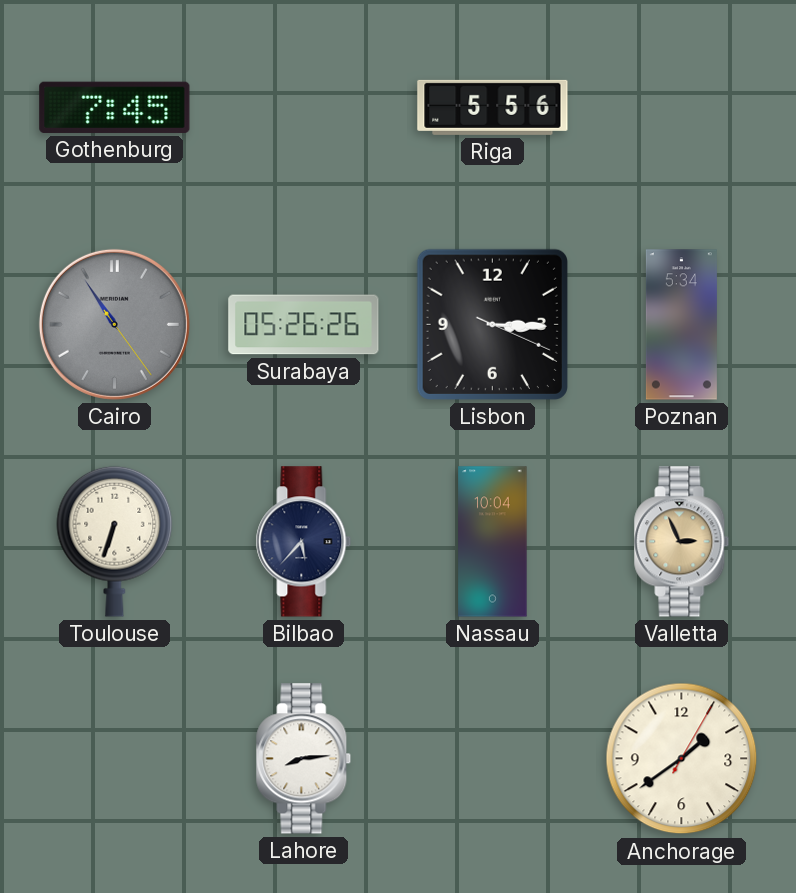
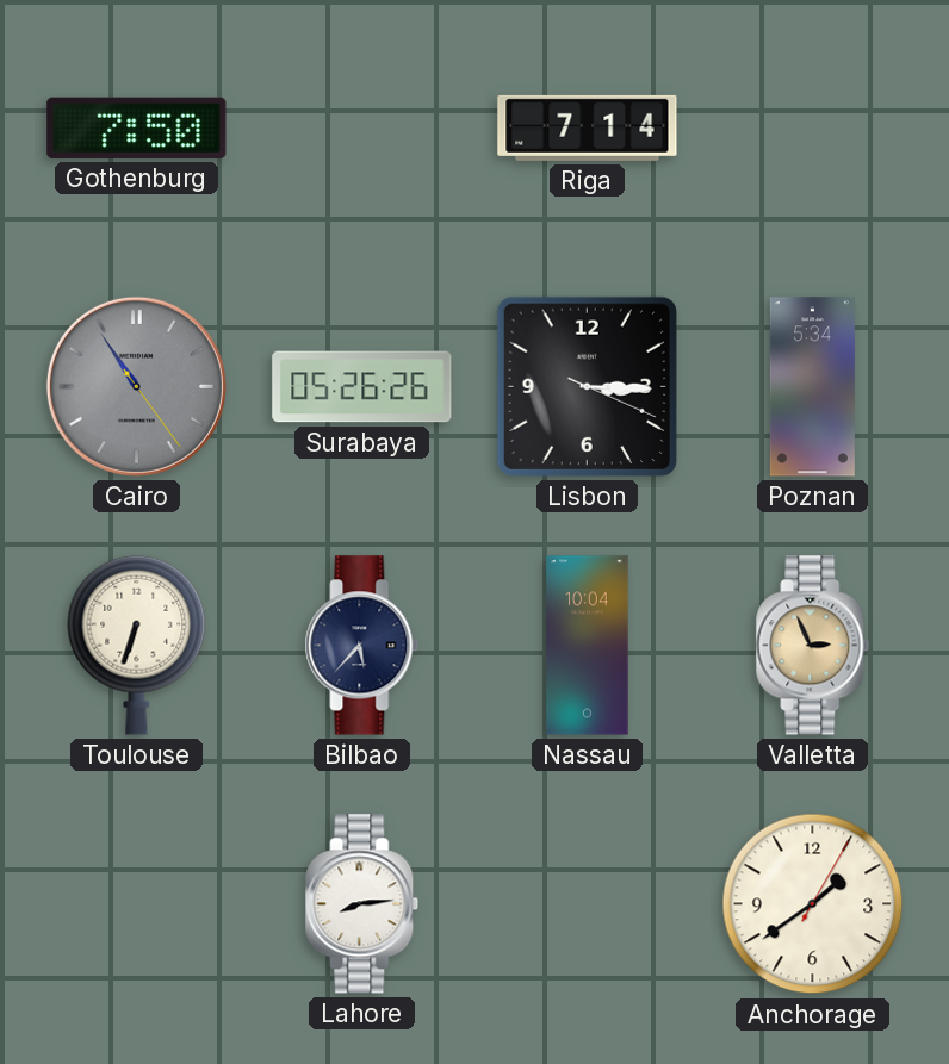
Gothenburg: 7:45 -> 7:50 (137, 127)
Riga: 5:56 -> 7:14 (588, 127)
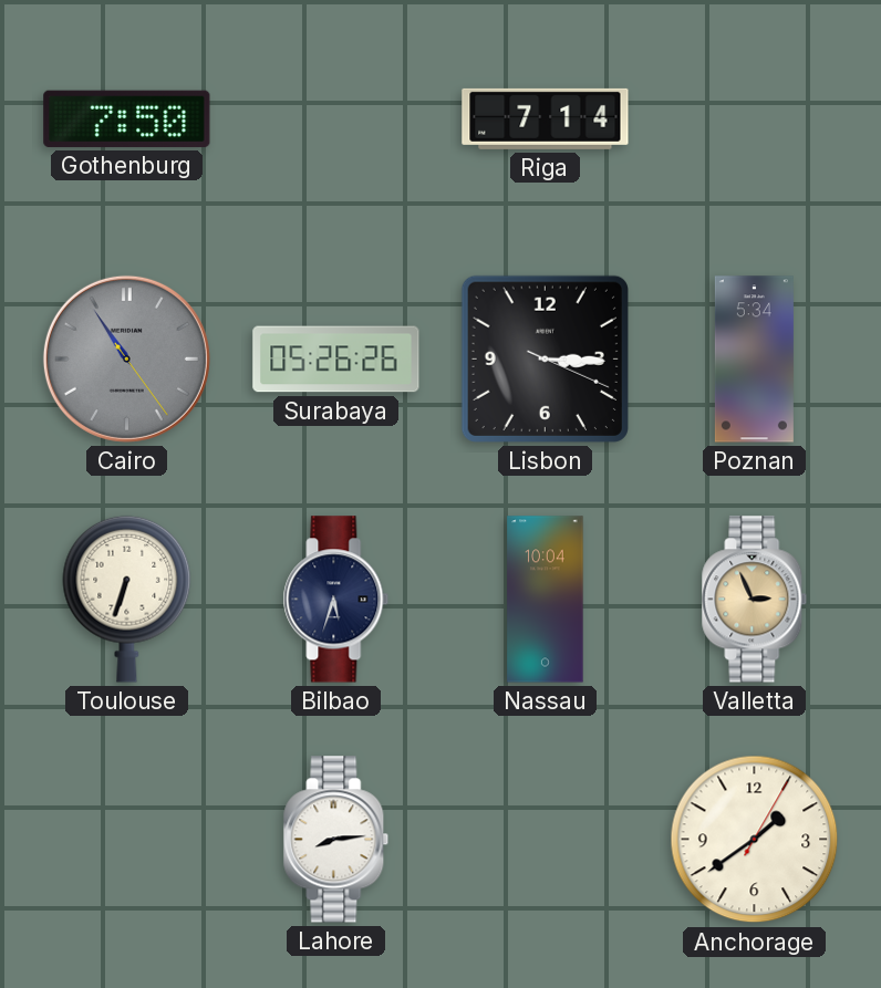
Bilbao: 5:37 -> 5:33 (336, 600)
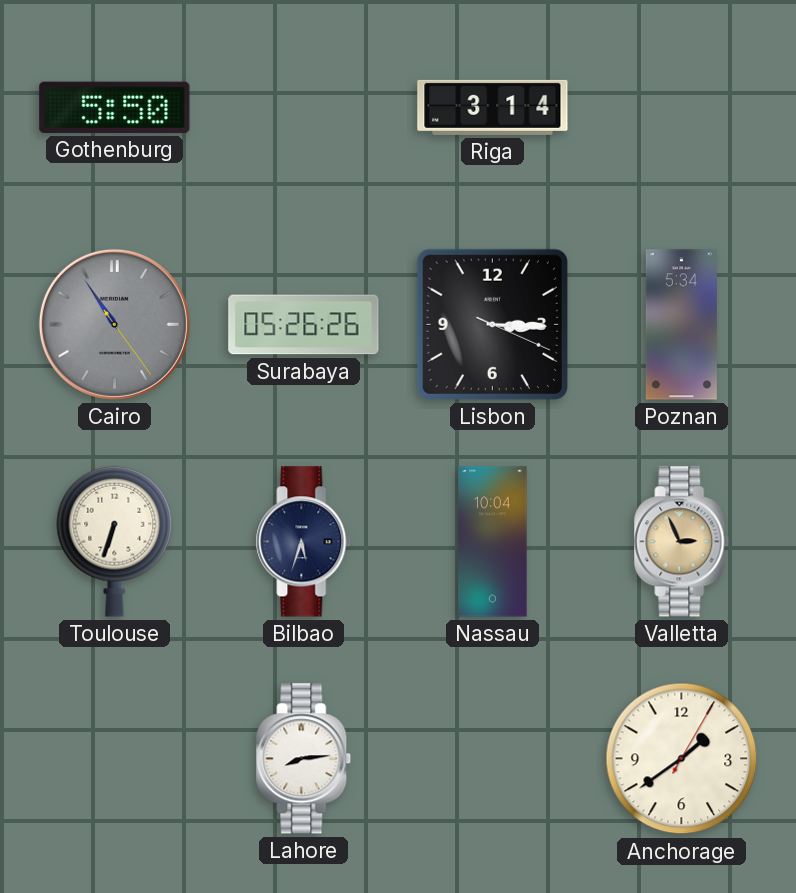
Gothenburg: 7:50 -> 5:50 (115, 107)
Riga: 7:14 -> 3:14 (493, 107)
